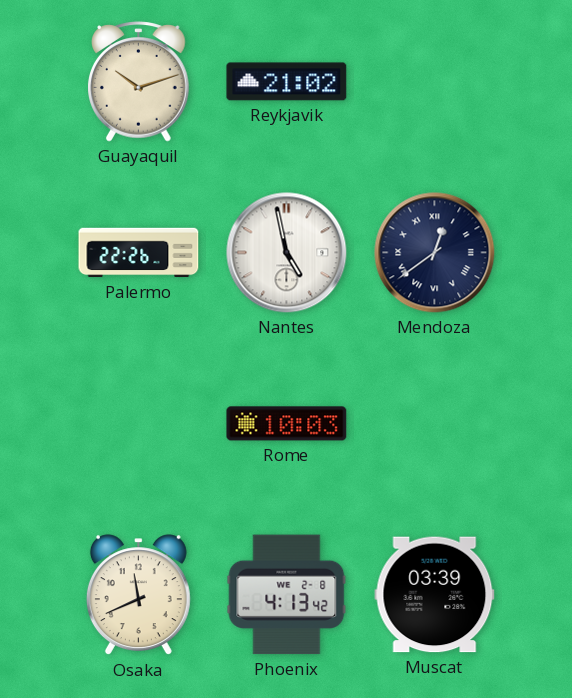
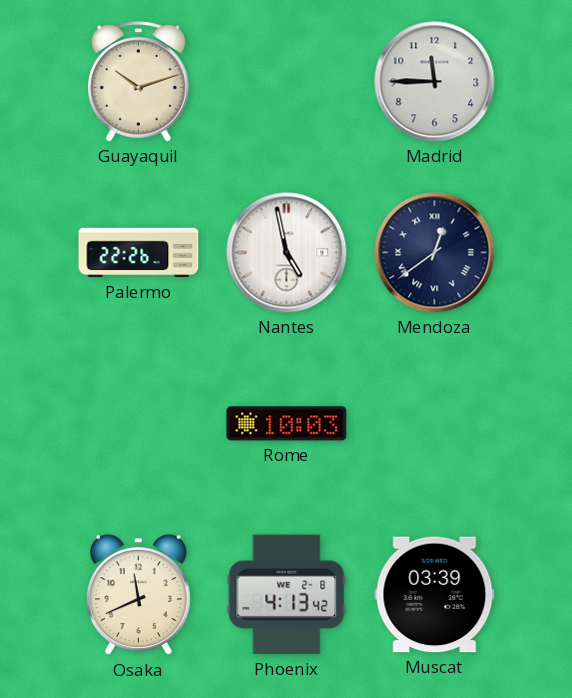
Reykjavik: 21:02 -> none (287, 82)
Madrid: none -> 11:45 (435, 82)
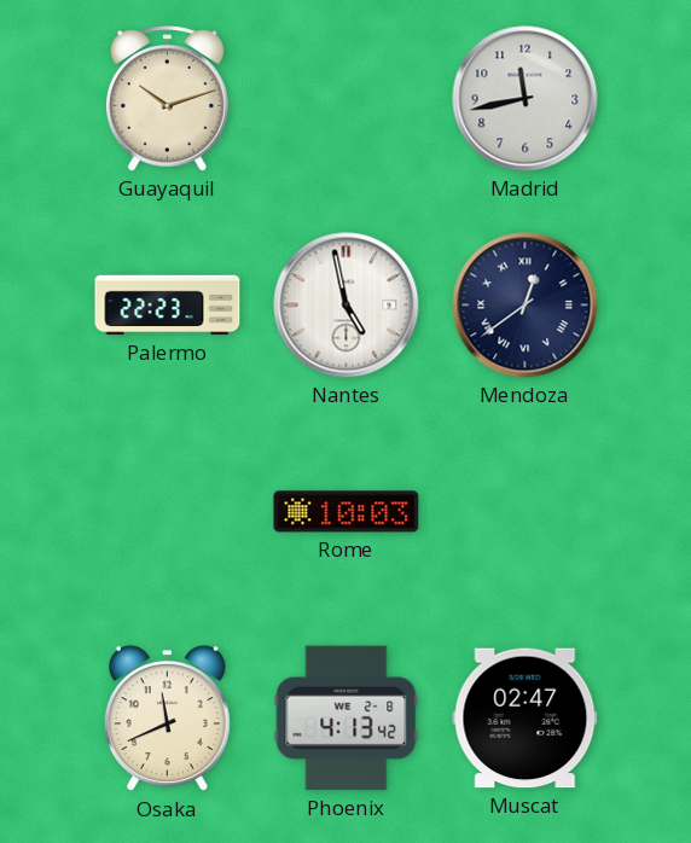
Madrid: 11:45 -> 11:43 (525, 99)
Palermo: 22:26 -> 22:23 (168, 306)
Muscat: 03:39 -> 02:47 (525, 719)
